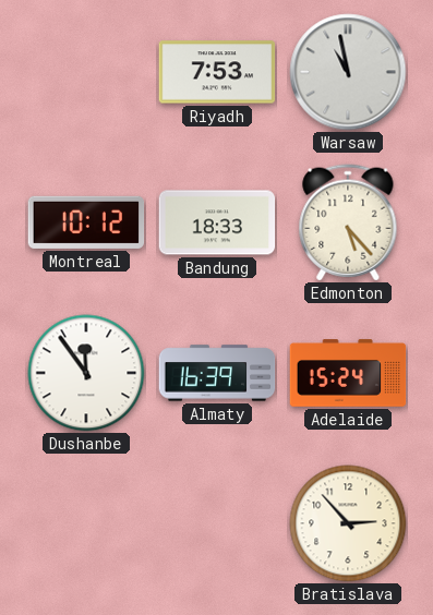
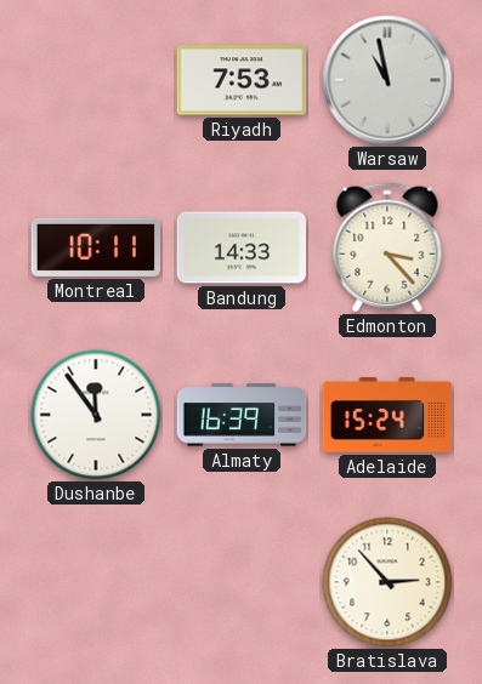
Montreal: 10:12 -> 10:11 (96, 247)
Bandung: 18:33 -> 14:33 (242, 247)
Edmonton: 5:23 -> 3:23 (387, 247)
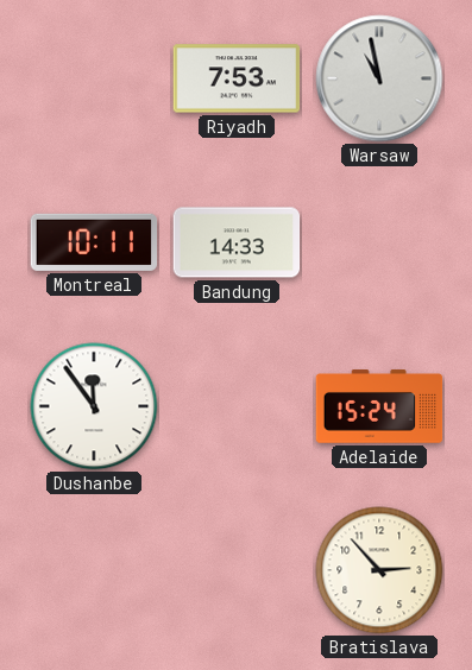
Edmonton: 3:23 -> none (387, 247)
Almaty: 16:39 -> none (242, 415)
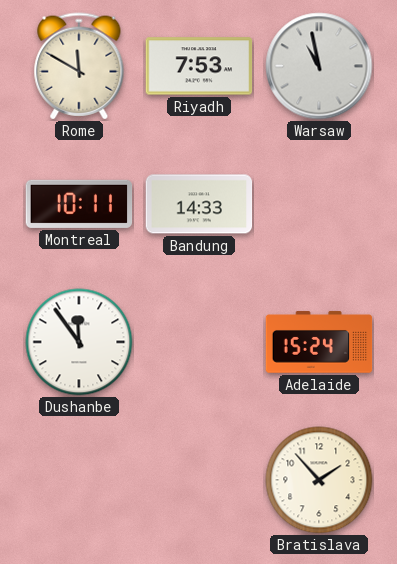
Rome: none -> 11:50 (79, 66)
Bratislava: 2:53 -> 1:53 (319, 480)
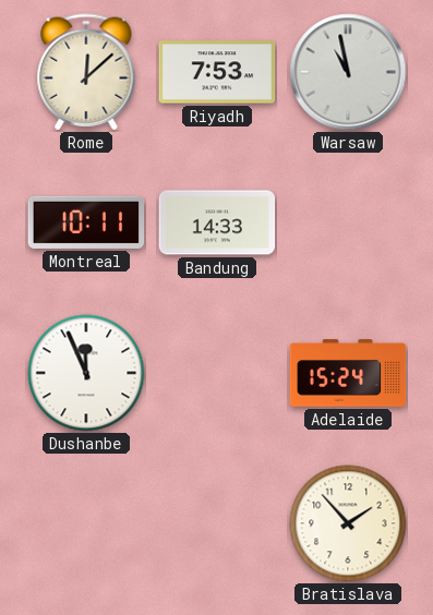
Rome: 11:50 -> 12:08 (86, 72)
Dushanbe: 11:54 -> 11:56 (86, 373)
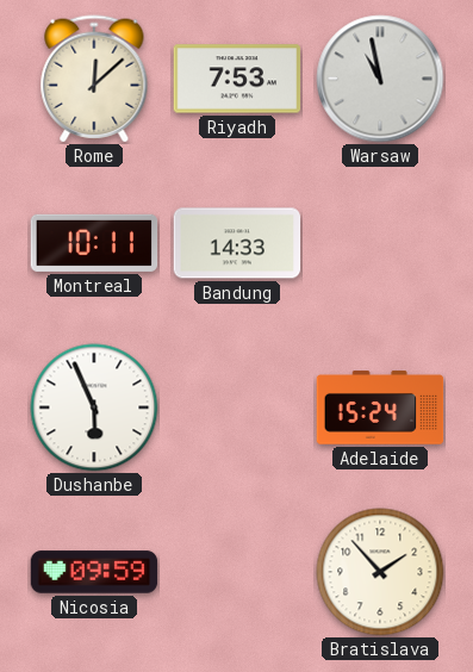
Dushanbe: 11:56 -> 5:56 (94, 407)
Nicosia: none -> 09:59 (94, 572)
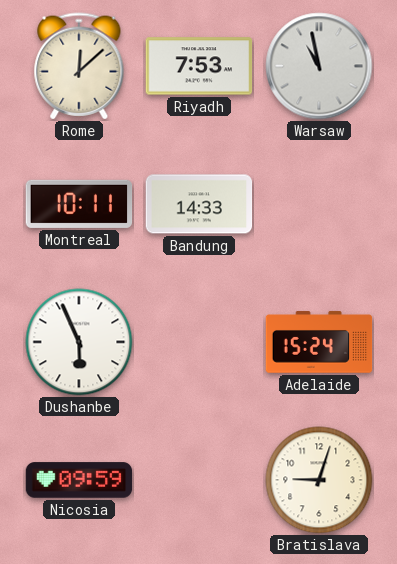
Bratislava: 1:53 -> 9:03 (319, 480)
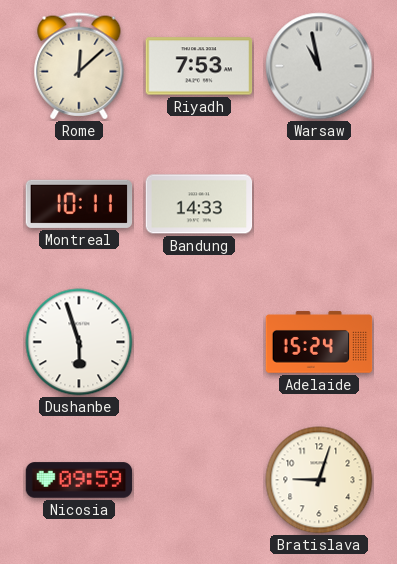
Dushanbe: 5:56 -> 5:57 (79, 342)
